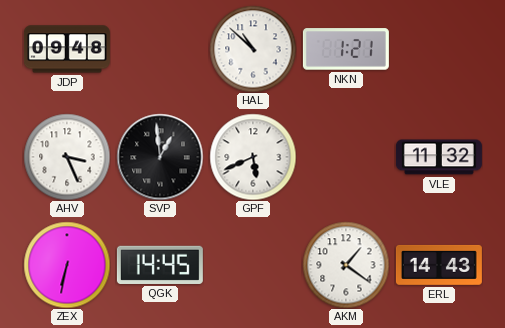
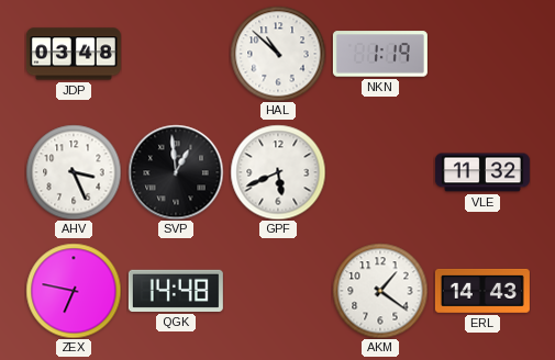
JDP: 09:48 -> 03:48 (74, 54)
NKN: 1:21 -> 1:19 (380, 54)
ZEX: 6:32 -> 6:47 (74, 291)
QGK: 14:45 -> 14:48 (176, 291)
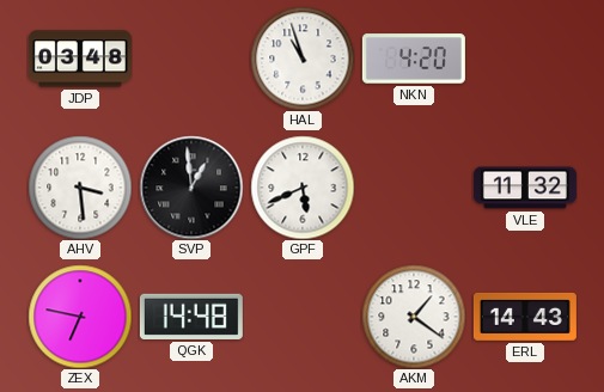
HAL: 10:52 -> 10:57 (303, 59)
NKN: 1:19 -> 4:20 (414, 59)
AHV: 3:26 -> 3:29 (80, 188)
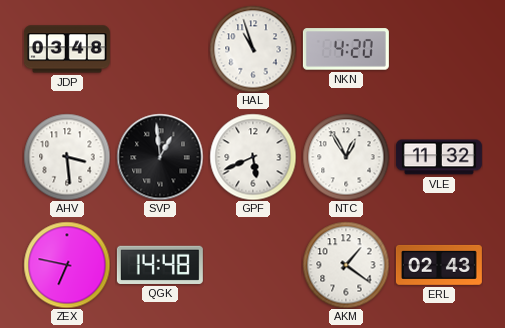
NTC: none -> 12:55 (346, 157)
ERL: 14:43 -> 02:43 (439, 265)
